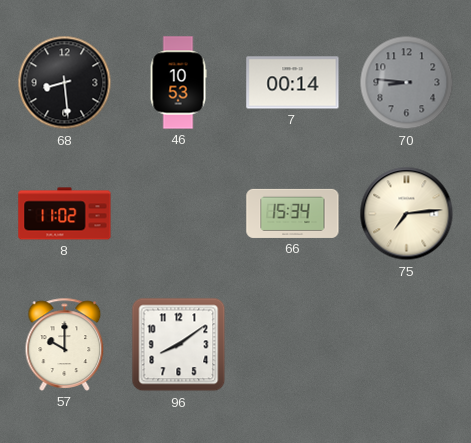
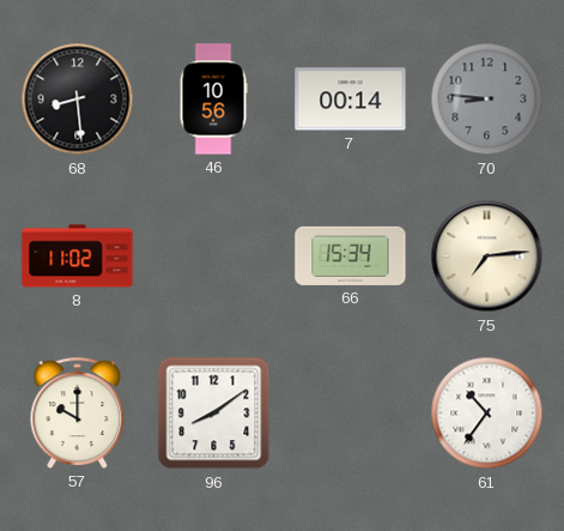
46: 10:53 -> 10:56 (213, 99)
61: none -> 10:36 (487, 414)
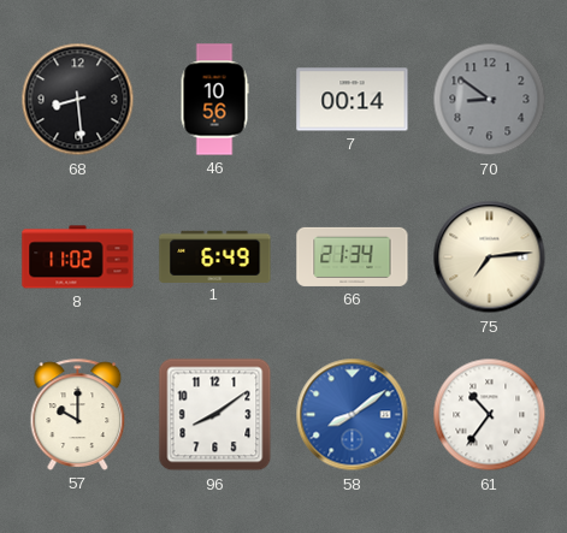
70: 8:46 -> 8:51 (490, 100)
1: none -> 6:49 (215, 256)
66: 15:34 -> 21:34 (353, 256)
58: none -> 8:09 (353, 415)
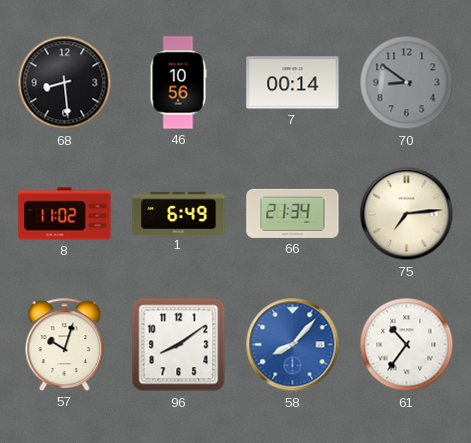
57: 10:00 -> 10:03 (65, 344)
58: 8:09 -> 8:07 (293, 345)
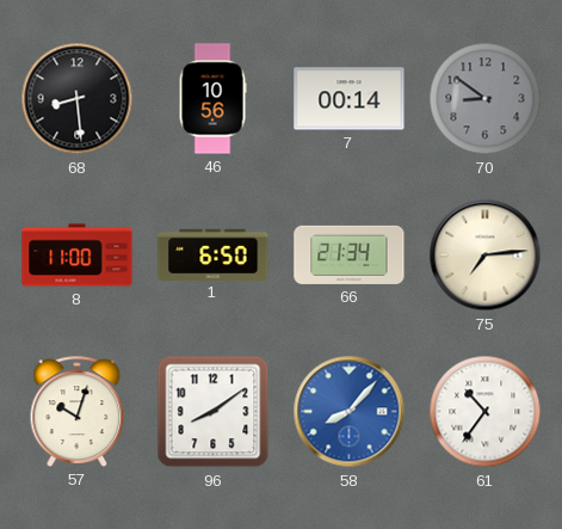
8: 11:02 -> 11:00 (78, 256)
1: 6:49 -> 6:50 (214, 254)
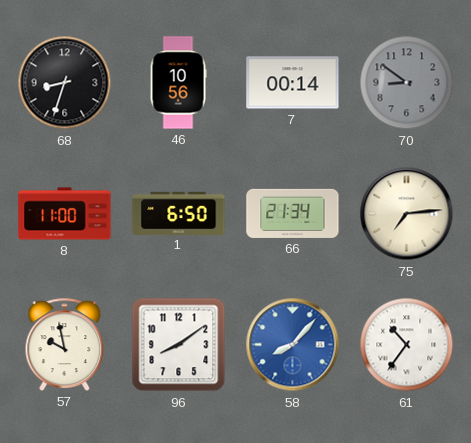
68: 8:29 -> 8:33 (65, 83)
57: 10:03 -> 9:58 (65, 344)
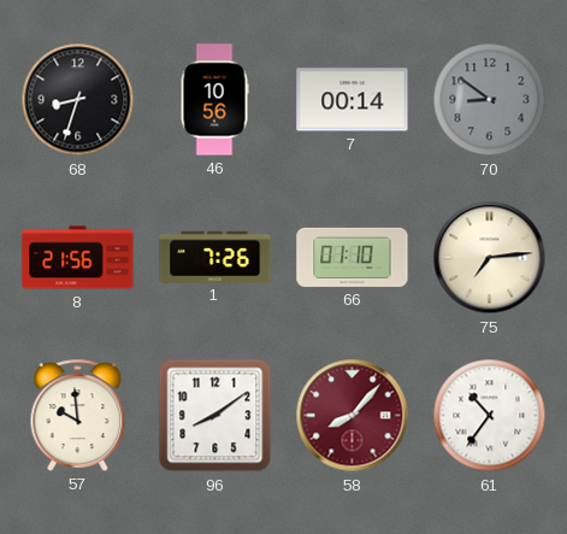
8: 11:00 -> 21:56 (78, 258)
1: 6:50 -> 7:26 (215, 257)
66: 21:34 -> 01:10 (353, 257)
57: 9:58 -> 9:59 (78, 415)
58 dial: blue -> burgundy (353, 416)
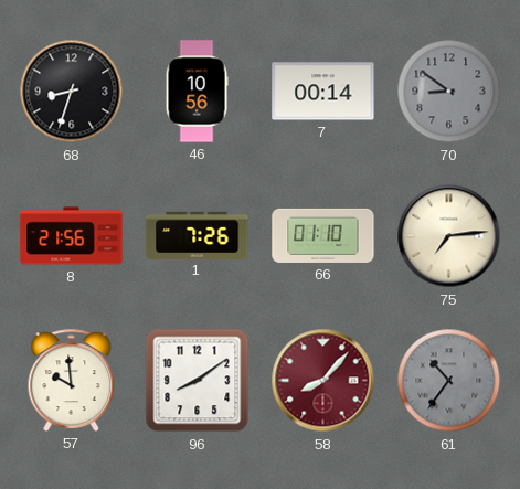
61 dial: white -> grey (449, 381)
